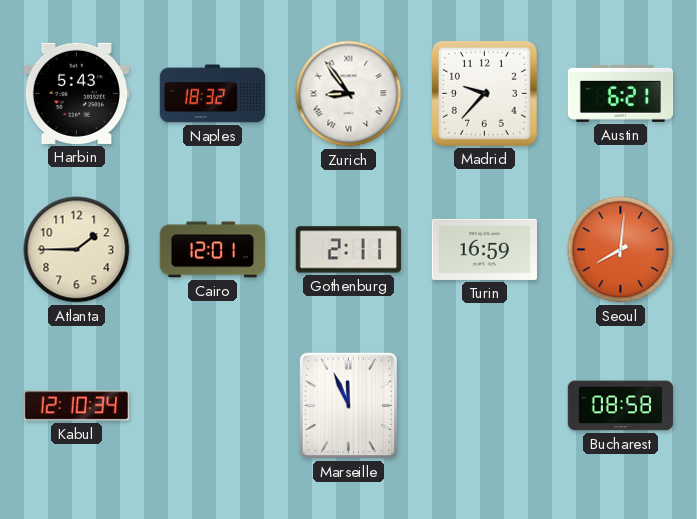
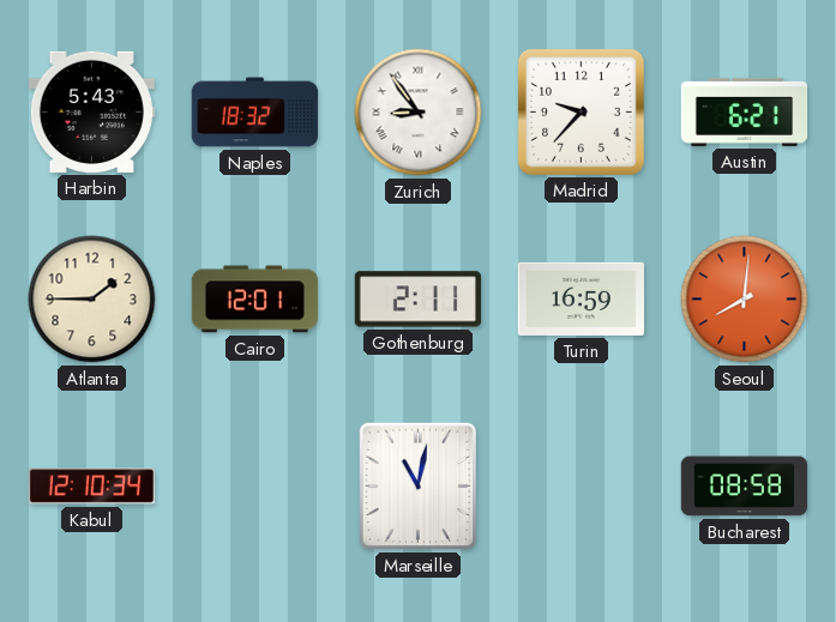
Marseille: 11:56 -> 11:02 (419, 487)
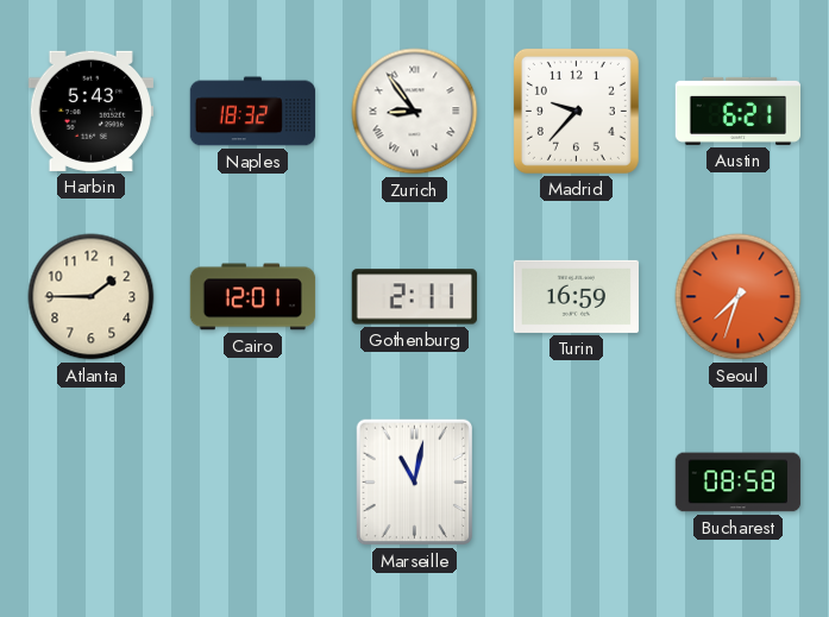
Seoul: 8:01 -> 7:33 (739, 297)
Kabul: 12:10 -> none (92, 487)
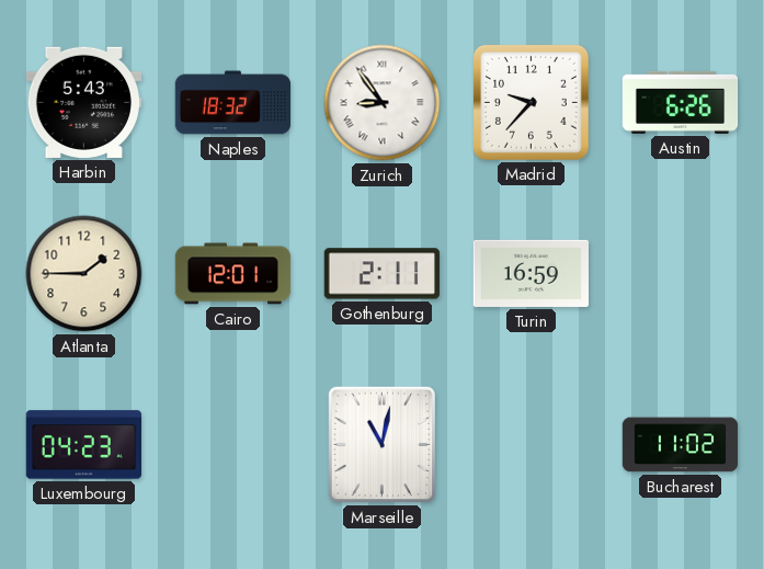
Austin: 6:21 -> 6:26 (681, 102)
Seoul: 7:33 -> none (739, 297)
Luxembourg: none -> 04:23 (83, 445)
Bucharest: 08:58 -> 11:02 (681, 445)
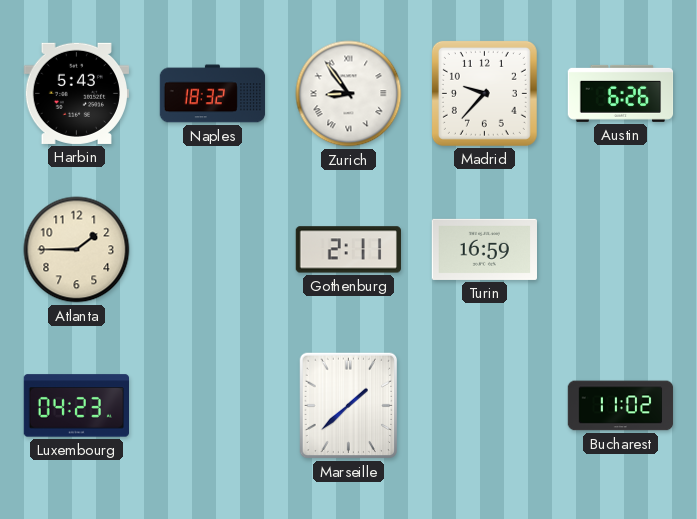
Cairo: 12:01 -> none (233, 274)
Marseille: 11:02 -> 1:38 (349, 406)
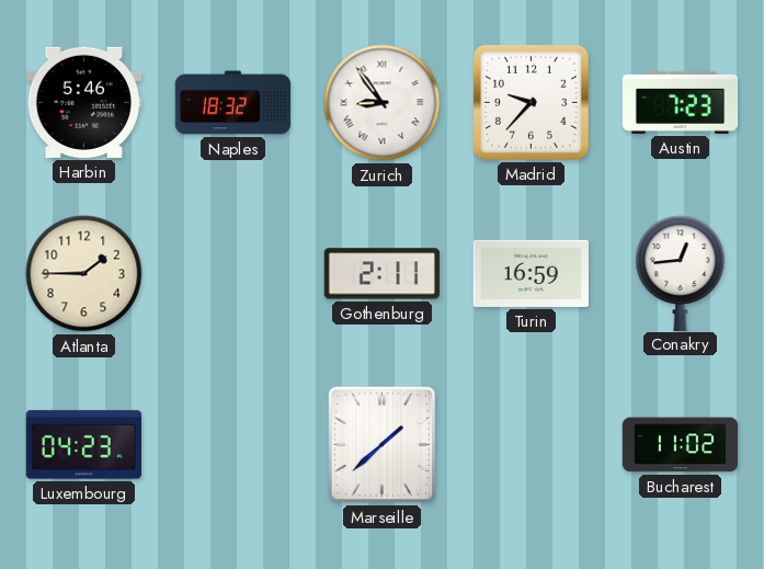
Harbin: 5:43 -> 5:46 (83, 102)
Austin: 6:26 -> 7:23 (681, 102)
Conakry: none -> 12:44 (681, 273)
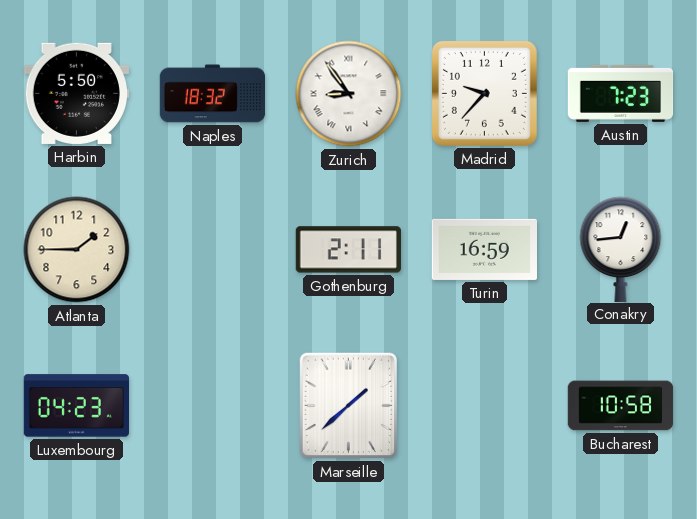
Harbin: 5:46 -> 5:50 (76, 93)
Bucharest: 11:02 -> 10:58 (621, 406)
